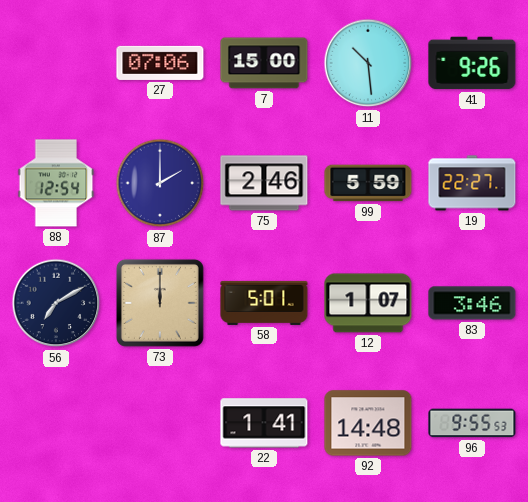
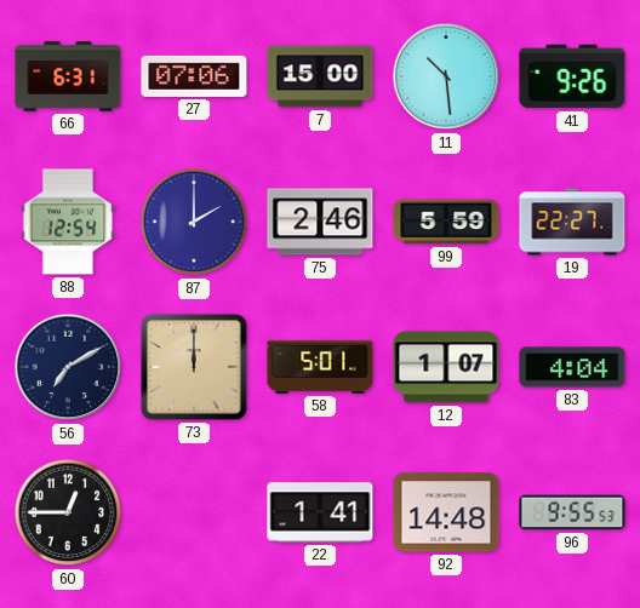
66: none -> 6:31 (68, 76)
83: 3:46 -> 4:04 (572, 367)
60: none -> 12:45 (68, 512)
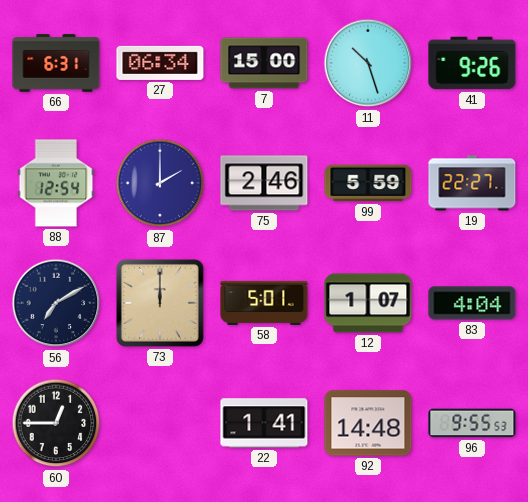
27: 07:06 -> 06:34 (160, 63)
11: 10:29 -> 10:27 (368, 63)
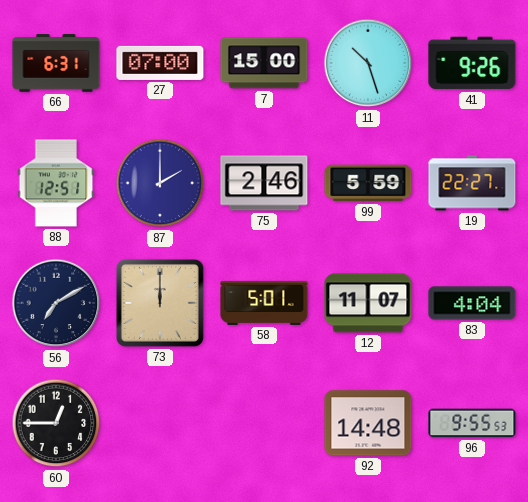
27: 06:34 -> 07:00 (160, 63)
88: 12:54 -> 12:51 (56, 183)
12: 1:07 -> 11:07 (368, 303)
22: 1:41 -> none (264, 423)
